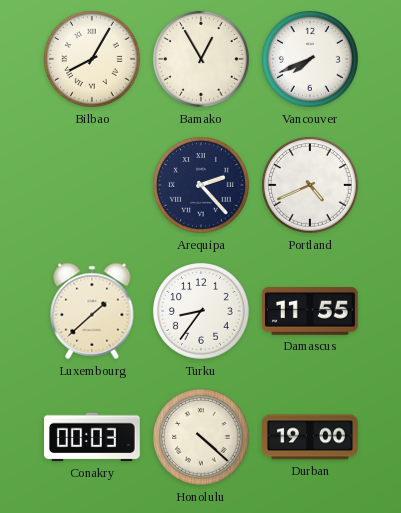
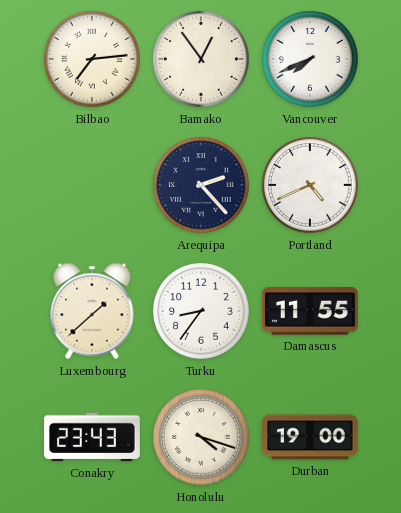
Bilbao: 8:05 -> 7:14 (93, 60)
Bamako: 12:55 -> 12:54 (202, 60)
Conakry: 00:03 -> 23:43 (93, 437)
Honolulu: 4:22 -> 4:18 (202, 438)
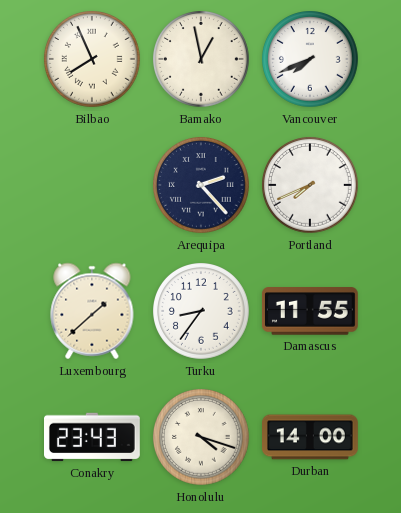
Bilbao: 7:14 -> 7:56 (93, 60)
Bamako: 12:54 -> 12:58 (202, 60)
Portland: 4:41 -> 7:41 (311, 186)
Durban: 19:00 -> 14:00 (311, 437)
